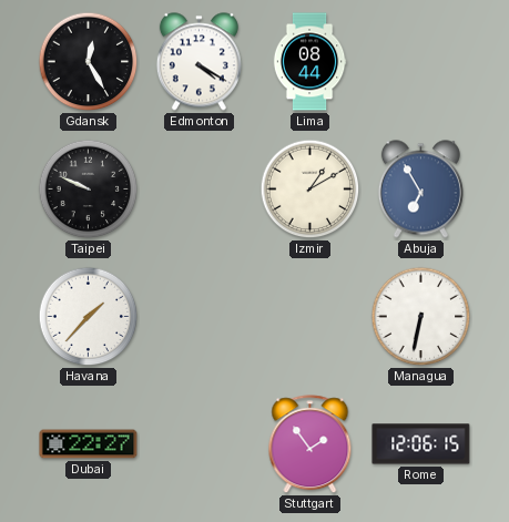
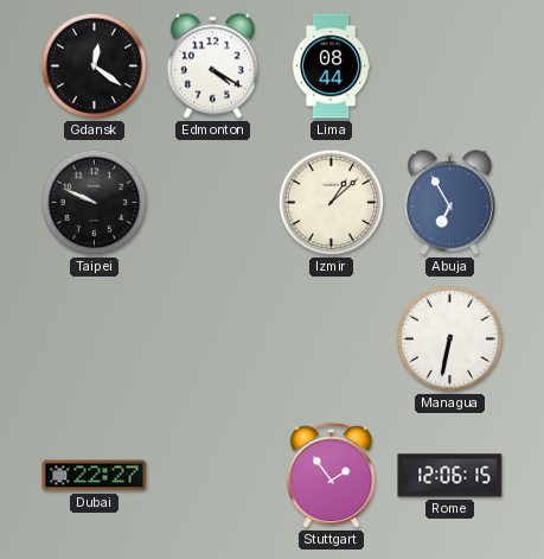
Gdansk: 12:25 -> 12:21 (95, 66)
Izmir: 1:10 -> 1:08 (332, 203)
Havana: 1:37 -> none (89, 317)
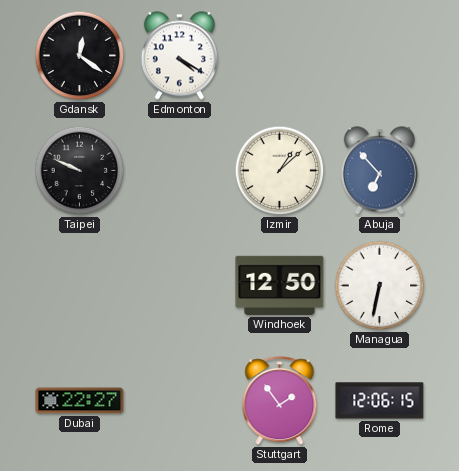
Lima: 08:44 -> none (331, 66)
Abuja: 6:55 -> 6:53 (379, 171)
Windhoek: none -> 12:50 (280, 285)
